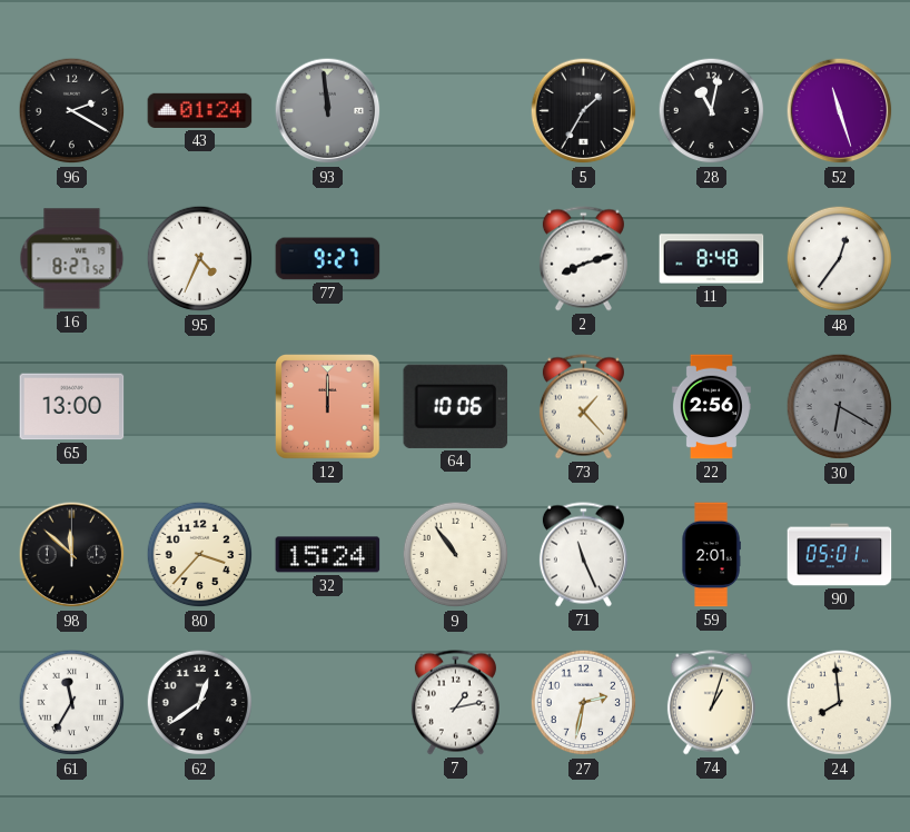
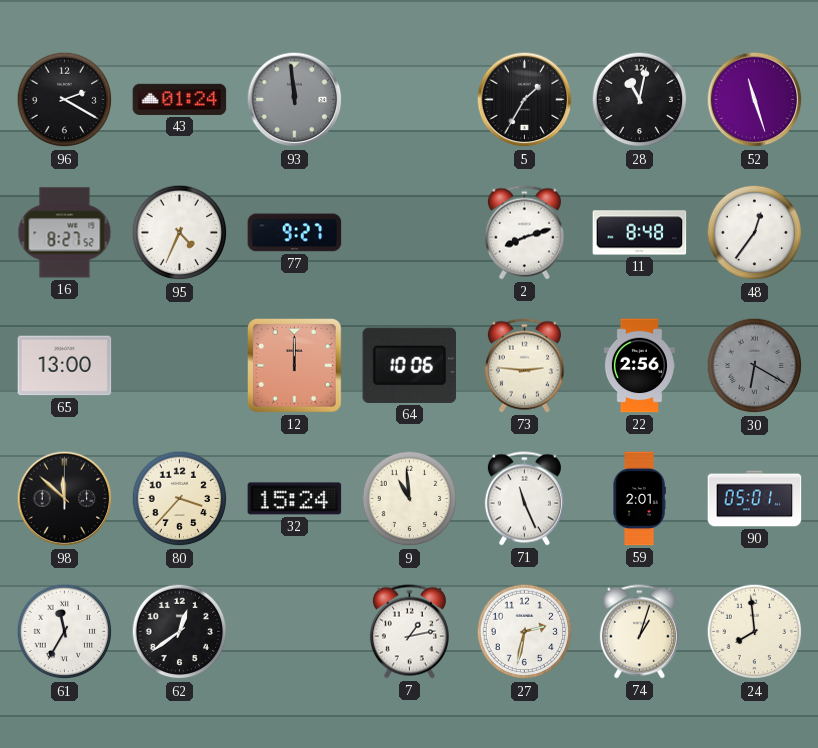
73: 1:23 -> 2:46 (524, 366)
9: 10:54 -> 10:59 (410, 499)
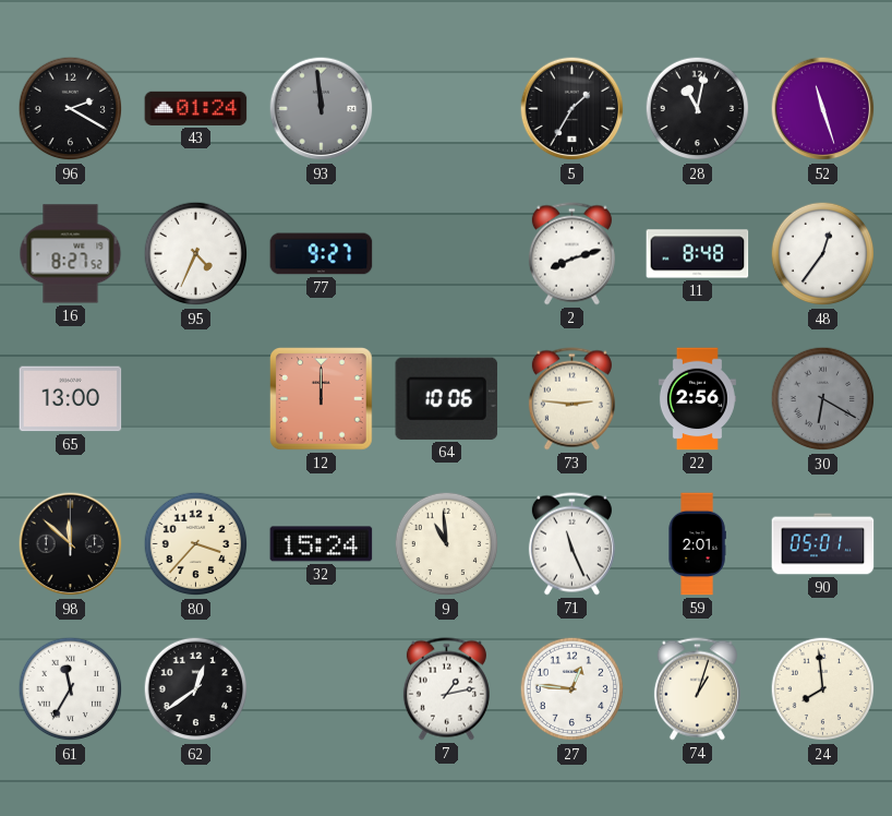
27: 2:32 -> 12:46 (572, 689)
